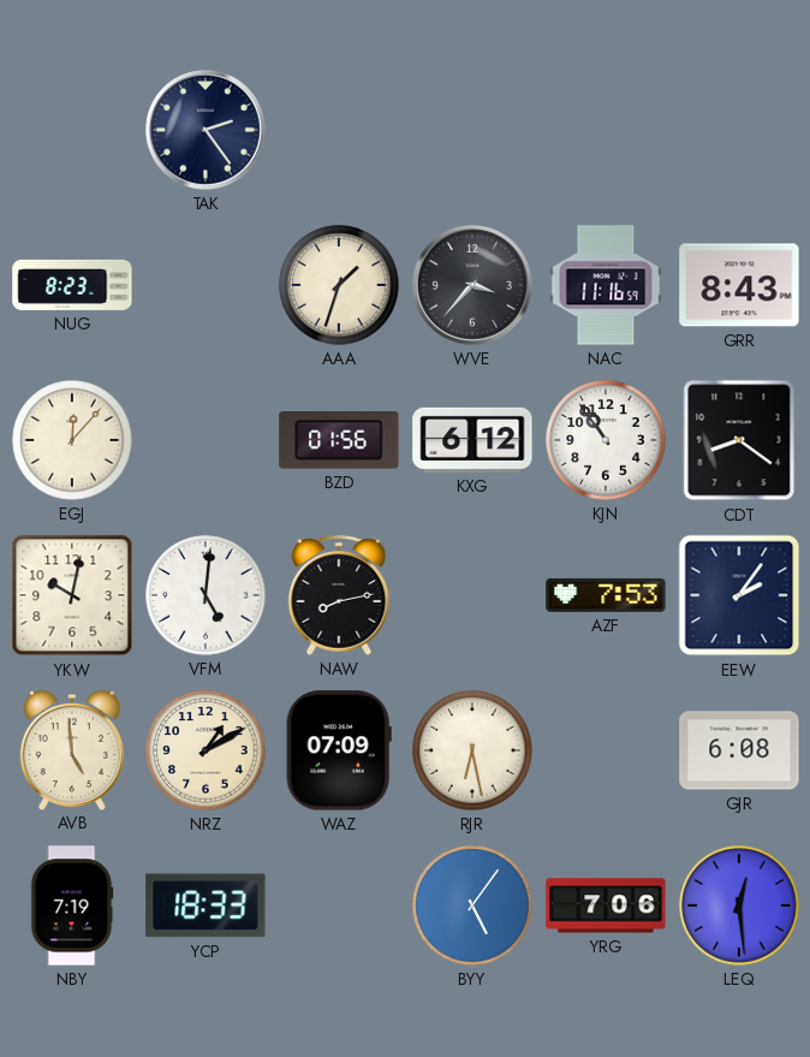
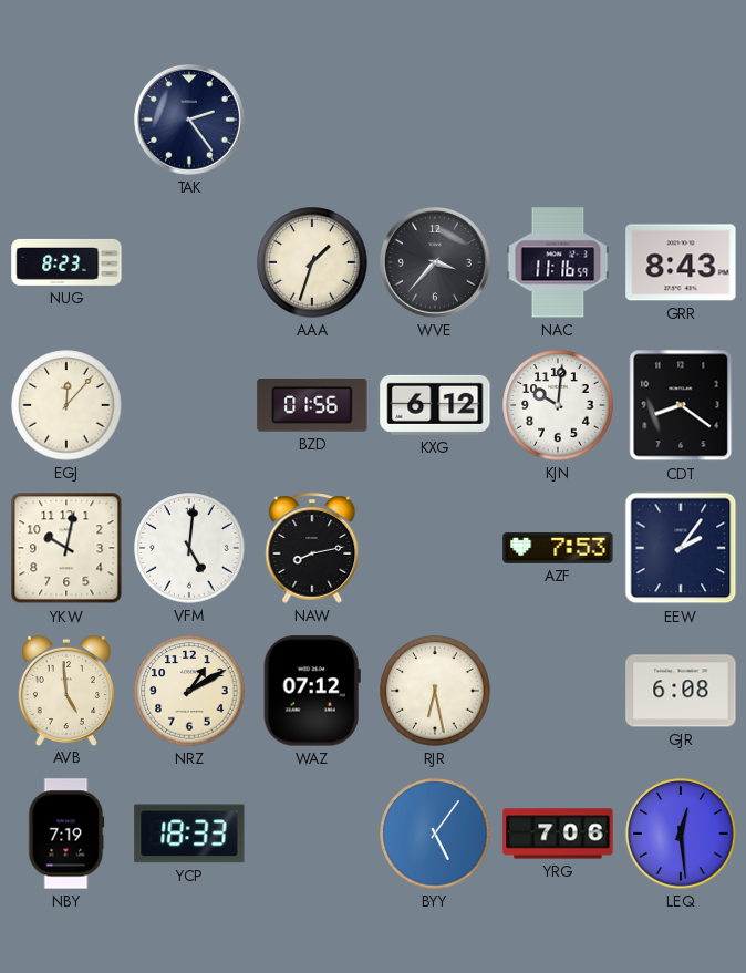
KJN: 10:54 -> 10:01 (558, 405)
WAZ: 07:09 -> 07:12 (312, 691)
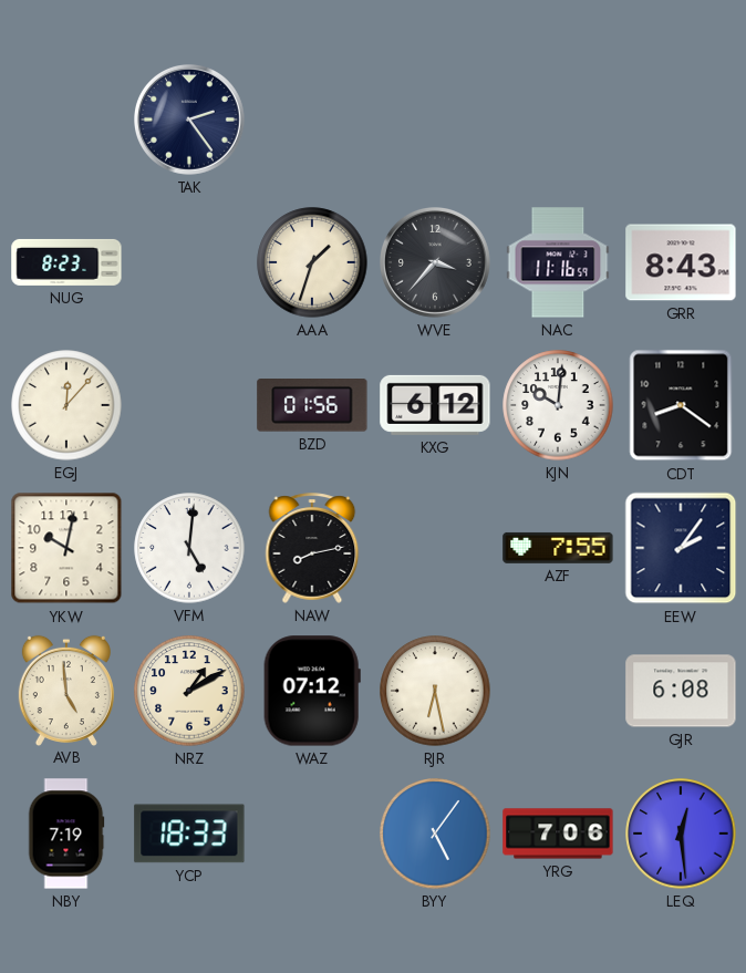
AZF: 7:53 -> 7:55 (558, 548)
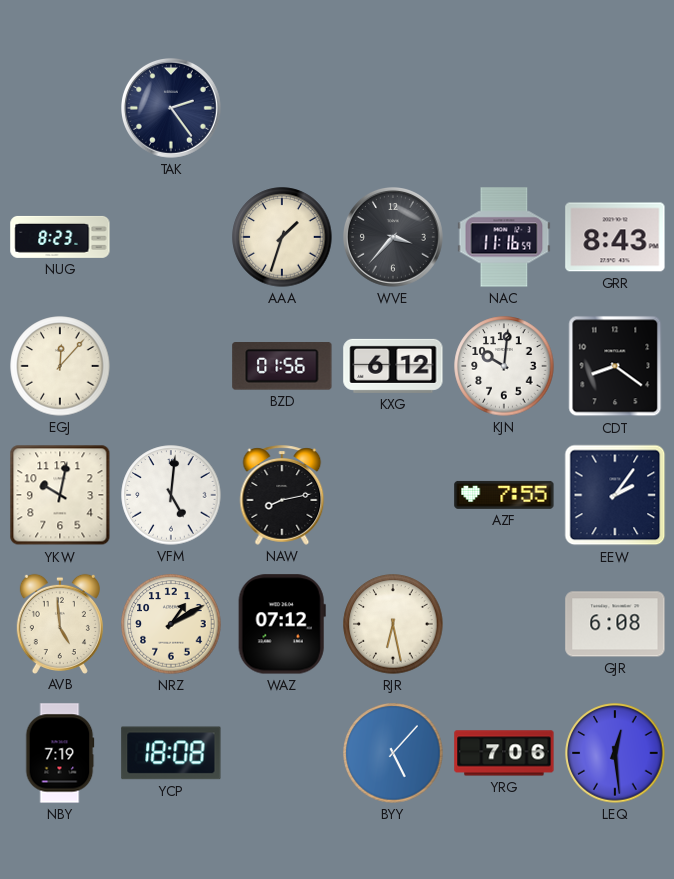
YCP: 18:33 -> 18:08 (171, 753)
BYY: 5:06 -> 5:07 (393, 753)
